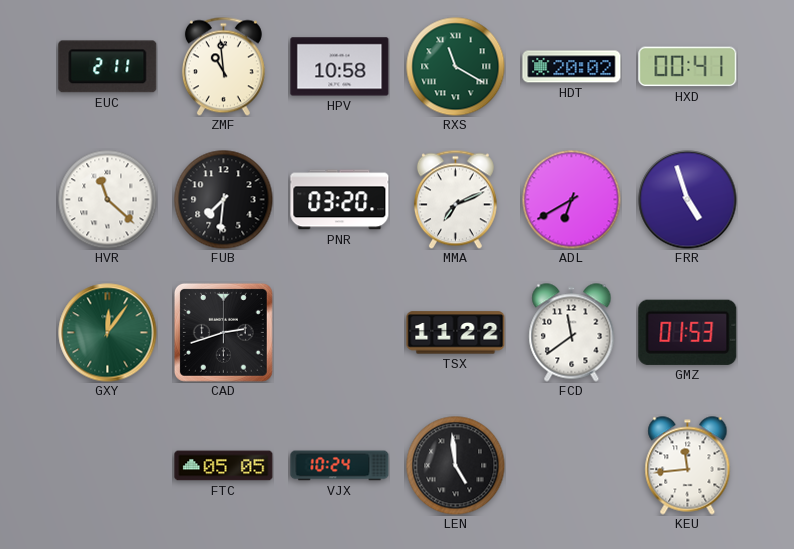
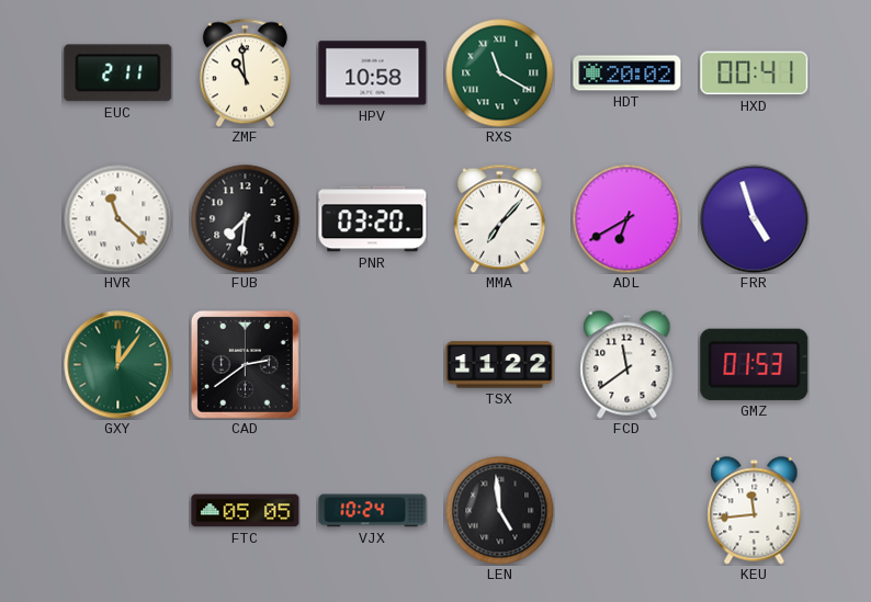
MMA: 7:11 -> 7:07 (499, 218)
CAD: 2:42 -> 2:39 (245, 364)
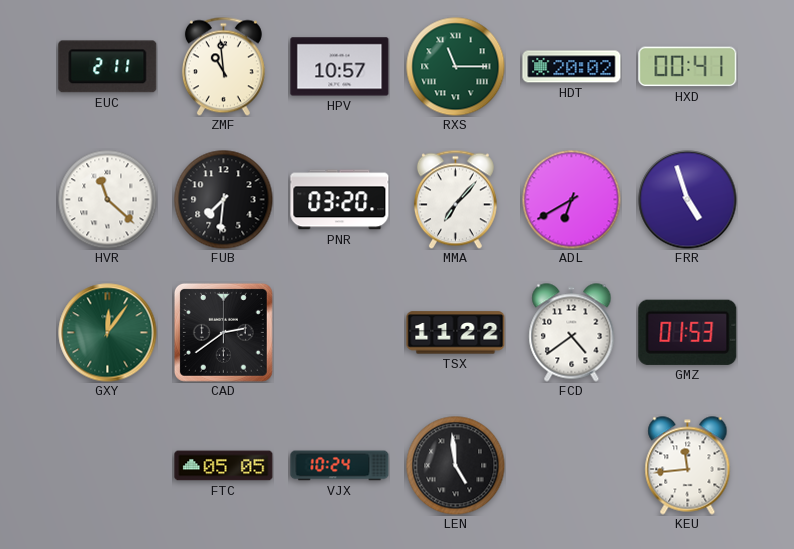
HPV: 10:58 -> 10:57 (340, 67)
RXS: 11:20 -> 11:15 (456, 67)
FCD: 11:39 -> 4:39 (572, 333)
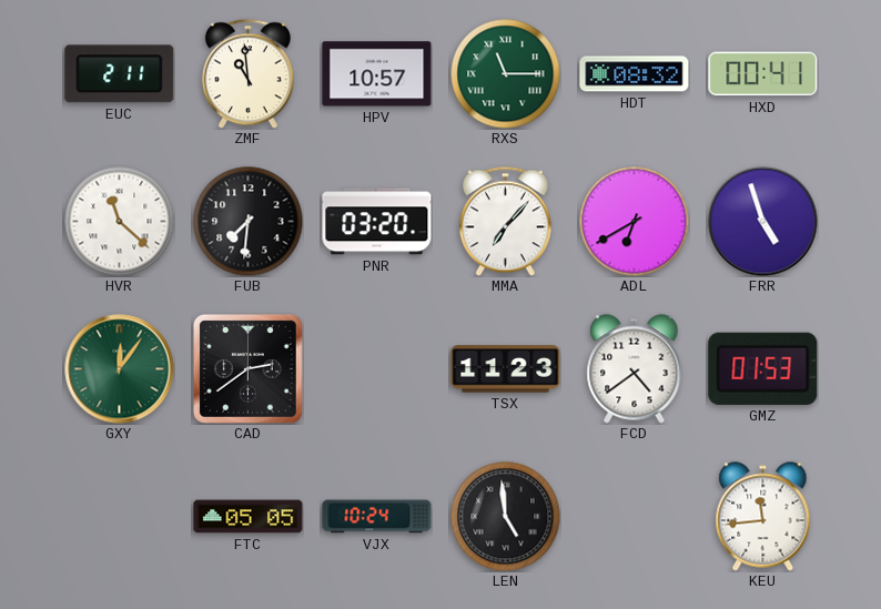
HDT: 20:02 -> 08:32 (635, 74)
TSX: 11:22 -> 11:23 (506, 369)
